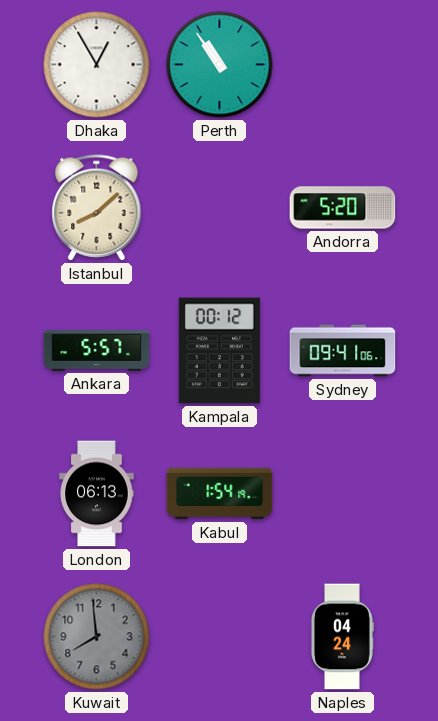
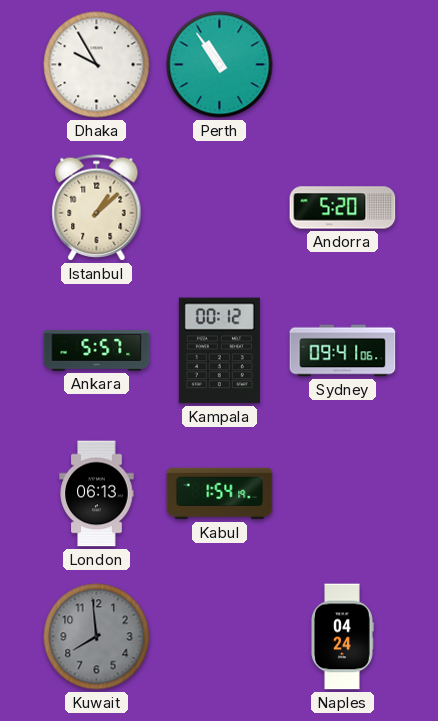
Dhaka: 12:55 -> 9:55 (97, 65)
Istanbul: 8:08 -> 1:08 (97, 208)
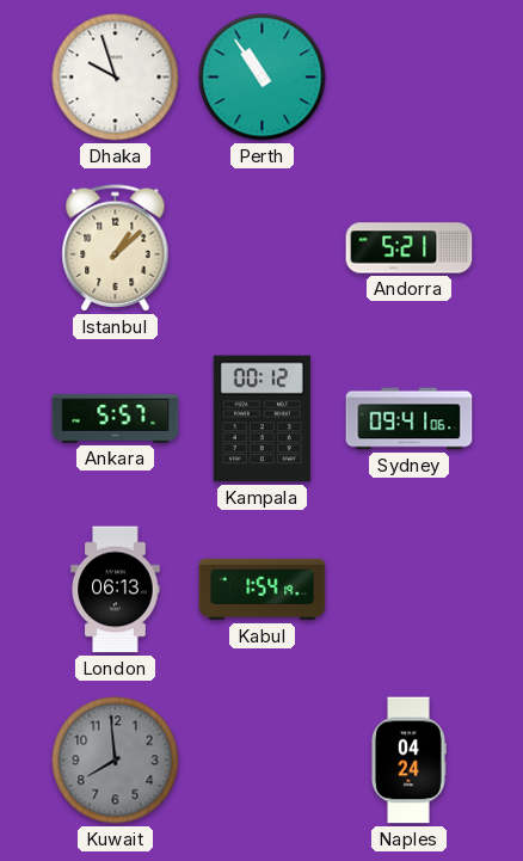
Dhaka: 9:55 -> 9:57 (116, 78)
Andorra: 5:20 -> 5:21 (410, 248)
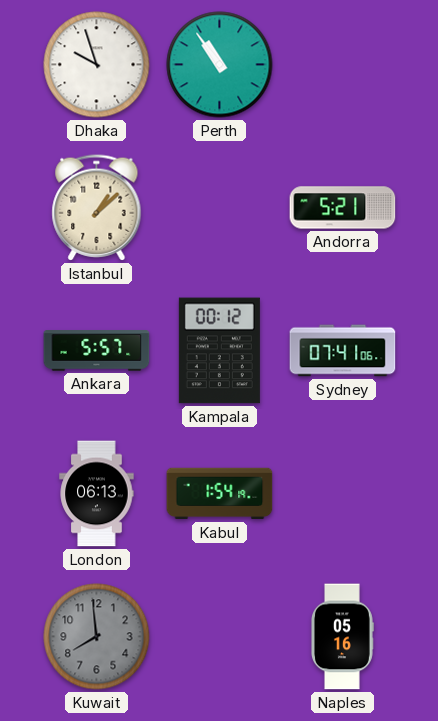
Sydney: 09:41 -> 07:41 (343, 351)
Naples: 04:24 -> 05:16 (343, 637)
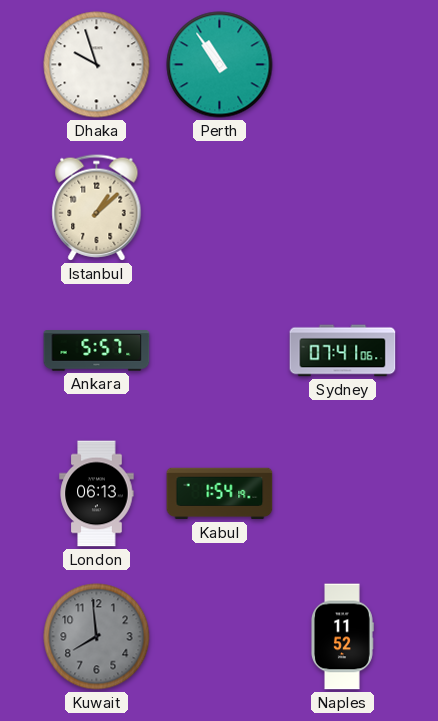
Andorra: 5:21 -> none (343, 208)
Kampala: 00:12 -> none (219, 351)
Naples: 05:16 -> 11:52 (343, 637)
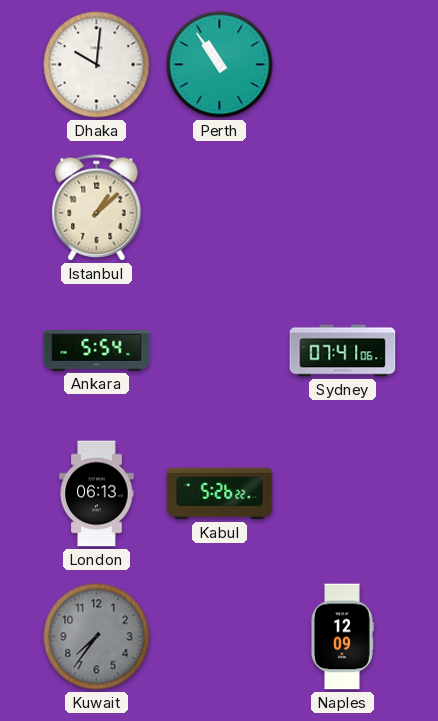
Dhaka: 9:57 -> 10:01 (97, 65)
Ankara: 5:57 -> 5:54 (97, 351)
Kabul: 1:54 -> 5:26 (220, 494)
Kuwait: 7:59 -> 7:36 (97, 637)
Naples: 11:52 -> 12:09 (343, 637)
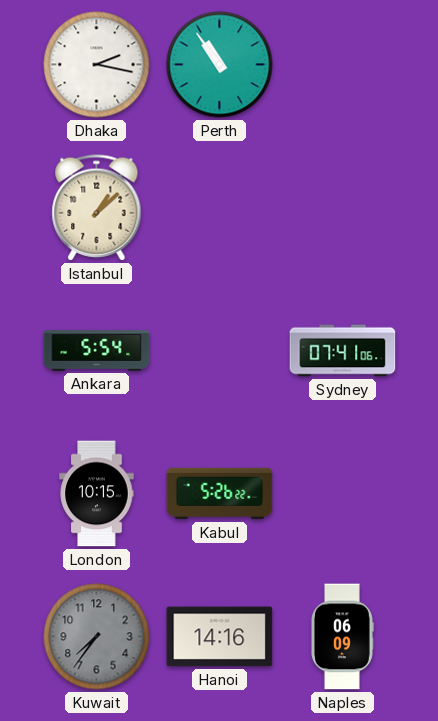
Dhaka: 10:01 -> 2:17 (97, 65)
London: 06:13 -> 10:15 (97, 494)
Hanoi: none -> 14:16 (220, 637)
Naples: 12:09 -> 06:09 (343, 637)
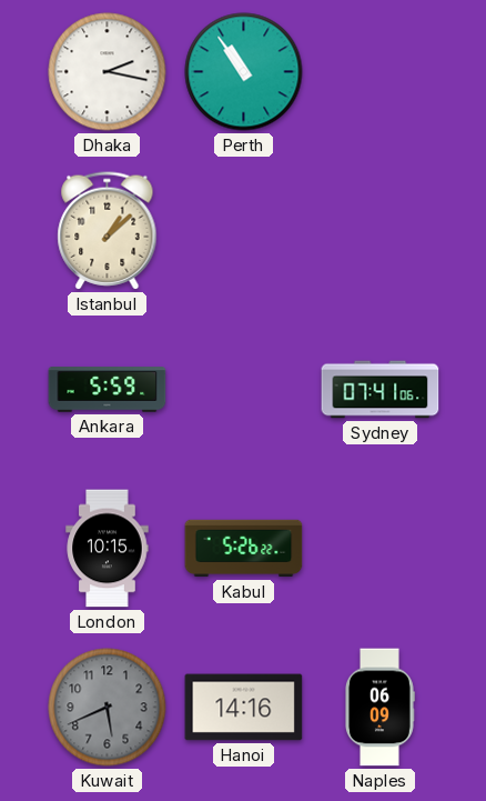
Ankara: 5:54 -> 5:59 (108, 390)
Kuwait: 7:36 -> 5:41 (108, 708)
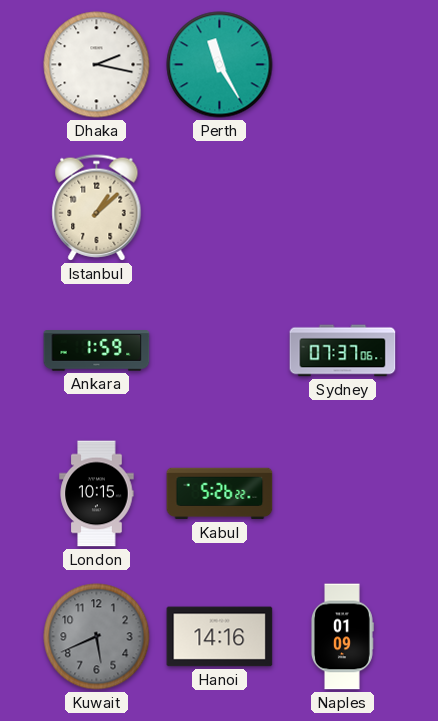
Perth: 10:54 -> 11:25 (220, 65)
Ankara: 5:59 -> 1:59 (97, 351)
Sydney: 07:41 -> 07:37 (343, 351)
Naples: 06:09 -> 01:09 (343, 637)
